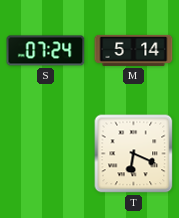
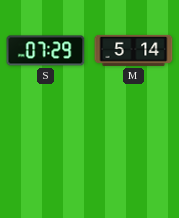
S: 07:24 -> 07:29 (46, 51)
T: 6:19 -> none (134, 154)
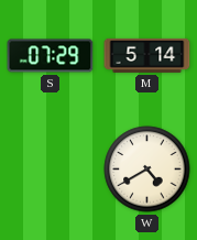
W: none -> 4:40 (147, 170)
